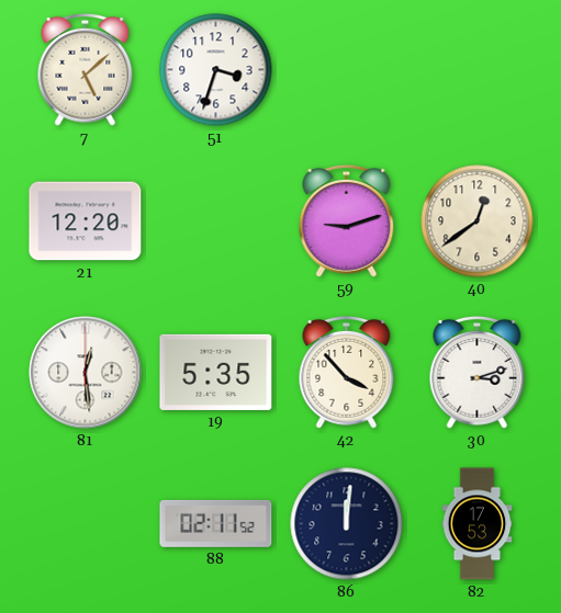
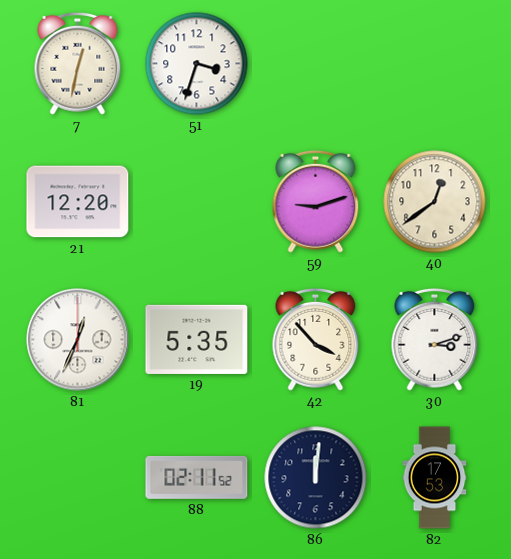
7: 5:08 -> 12:32 (78, 63)
81: 12:29 -> 12:34 (78, 340)
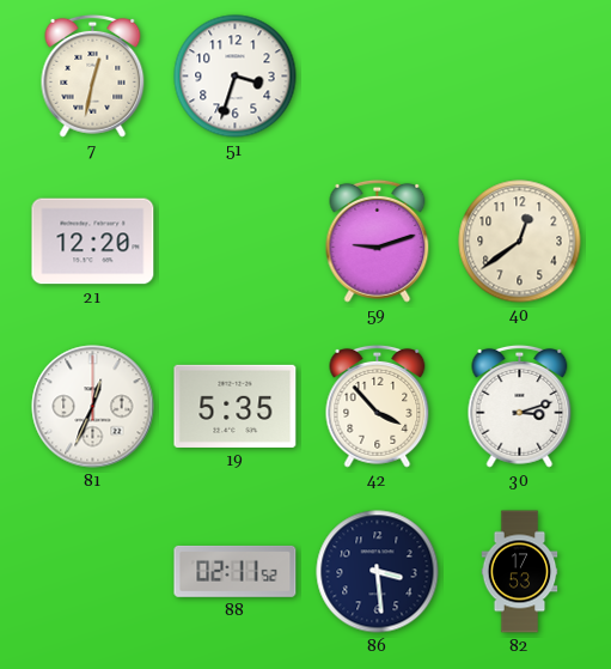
86: 12:01 -> 3:29 (378, 572)
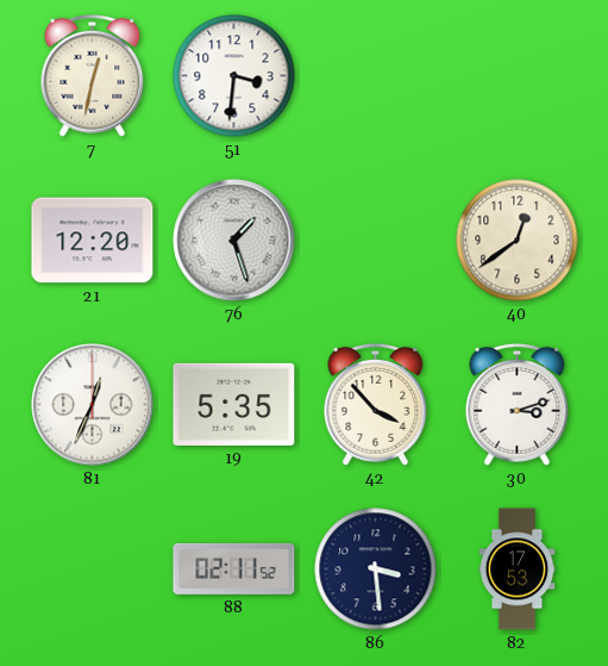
51: 3:33 -> 3:31 (234, 76)
76: none -> 1:27 (234, 241)
59: 9:12 -> none (378, 241)
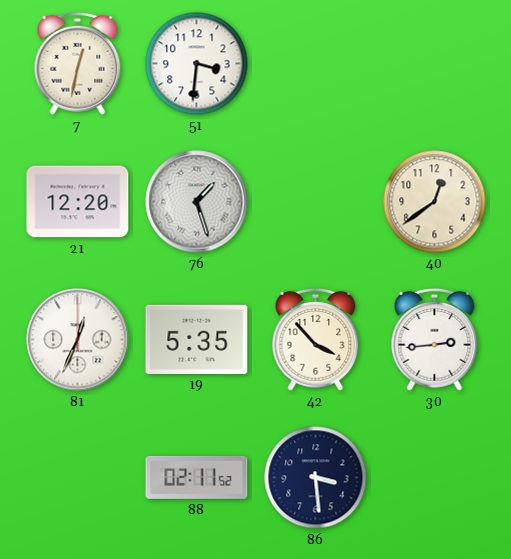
30: 3:12 -> 2:44 (435, 339)
82: 17:53 -> none (518, 569)
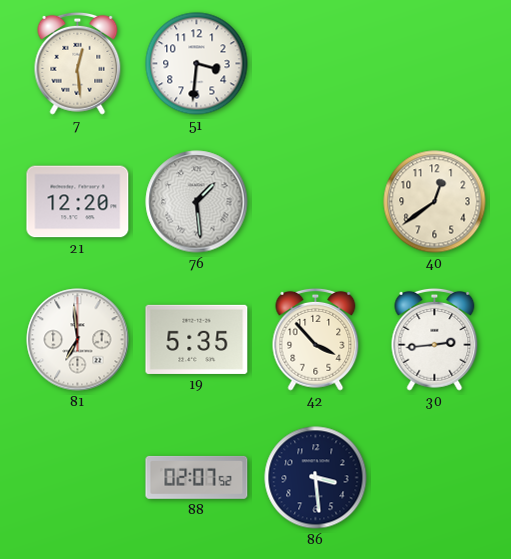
7: 12:32 -> 12:29 (78, 63)
76: 1:27 -> 1:29 (197, 202)
81: 12:34 -> 6:59 (78, 340)
88: 02:11 -> 02:07 (197, 477)
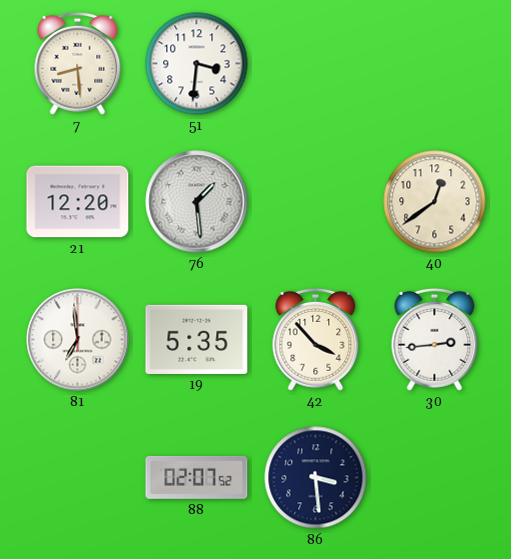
7: 12:29 -> 8:29 (78, 63)
